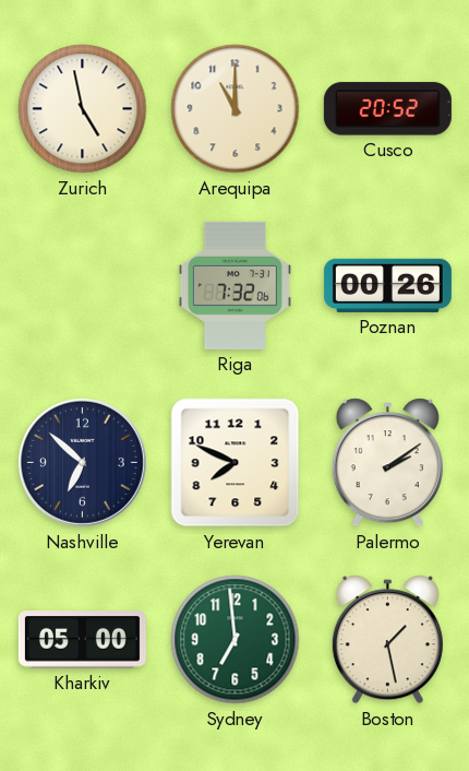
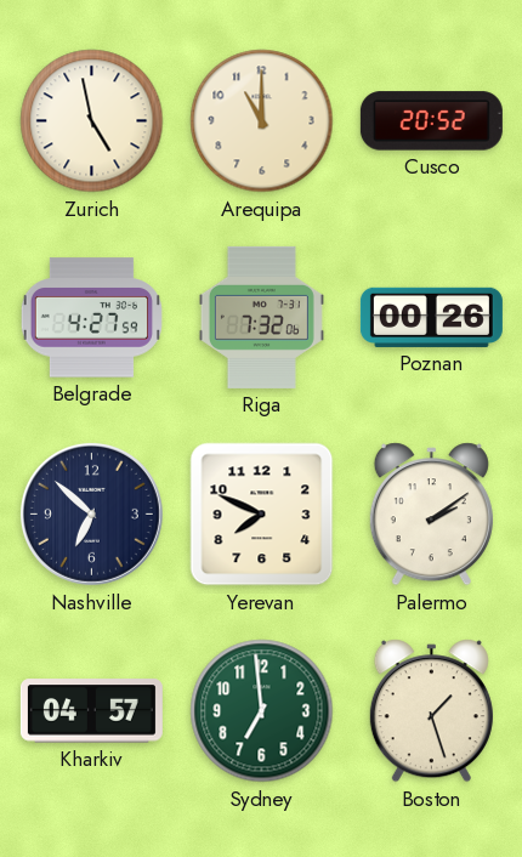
Belgrade: none -> 4:27 (91, 318)
Kharkiv: 05:00 -> 04:57 (91, 711)
Boston: 1:28 -> 1:27 (431, 711)
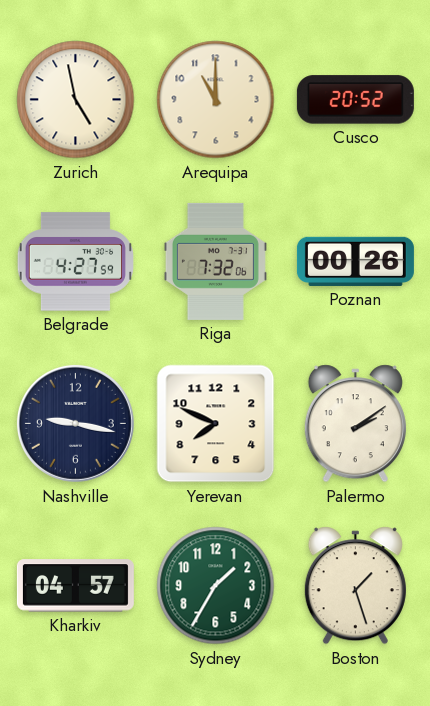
Nashville: 6:52 -> 9:17 (75, 423)
Sydney: 6:59 -> 1:35 (216, 586)
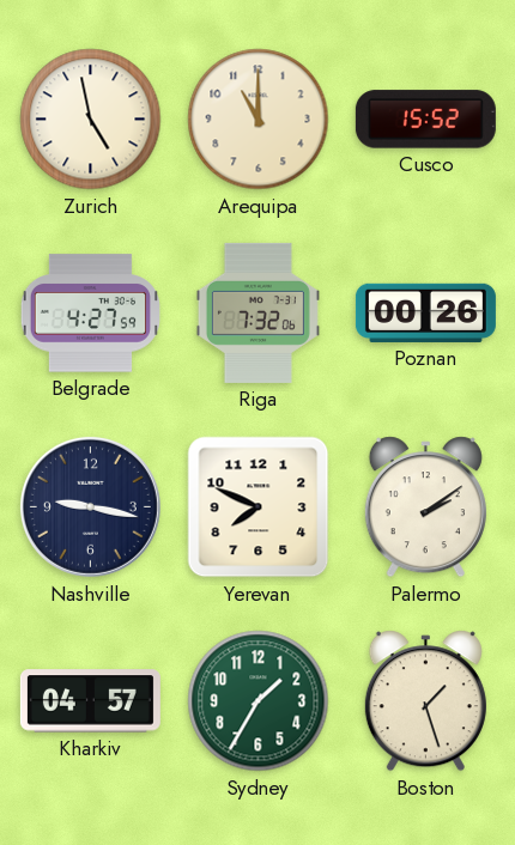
Cusco: 20:52 -> 15:52 (425, 120)
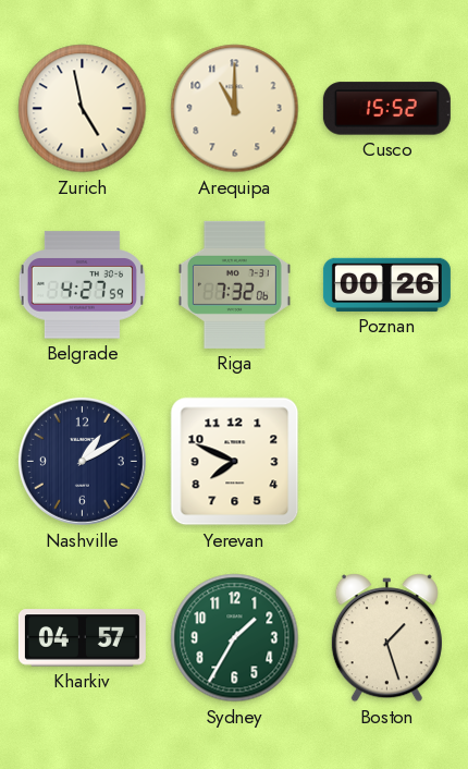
Nashville: 9:17 -> 1:10 (82, 461)
Palermo: 2:09 -> none (425, 507)
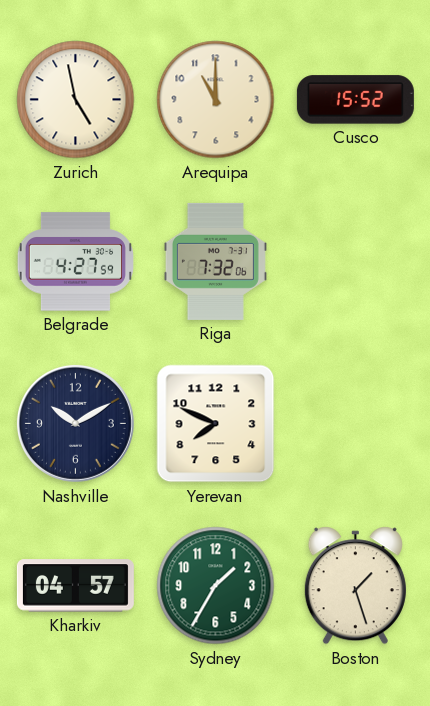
Poznan: 00:26 -> none (386, 284)
Nashville: 1:10 -> 10:10 (75, 423)
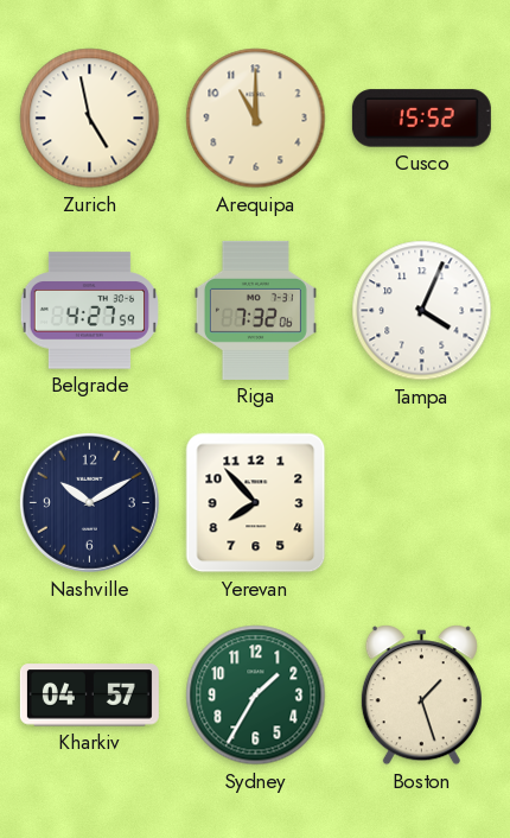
Tampa: none -> 4:04 (422, 311)
Yerevan: 7:49 -> 7:53 (256, 503)
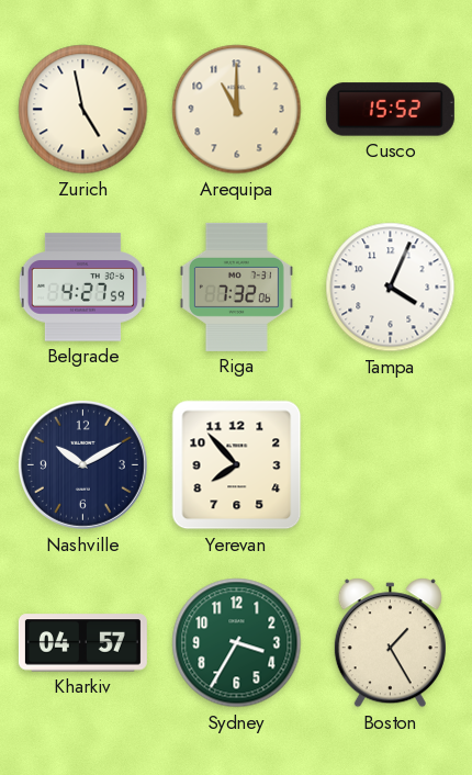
Sydney: 1:35 -> 3:35 (237, 643)
Boston: 1:27 -> 1:25 (390, 643)
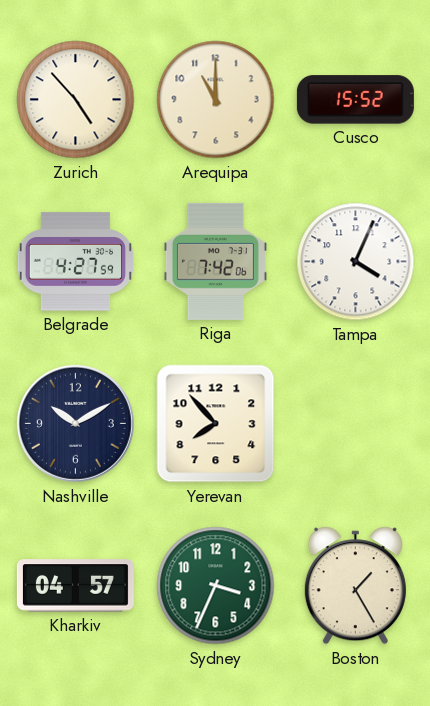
Zurich: 4:58 -> 4:53 (76, 100)
Riga: 7:32 -> 7:42 (215, 261)
Sydney: 3:35 -> 3:34 (216, 586)
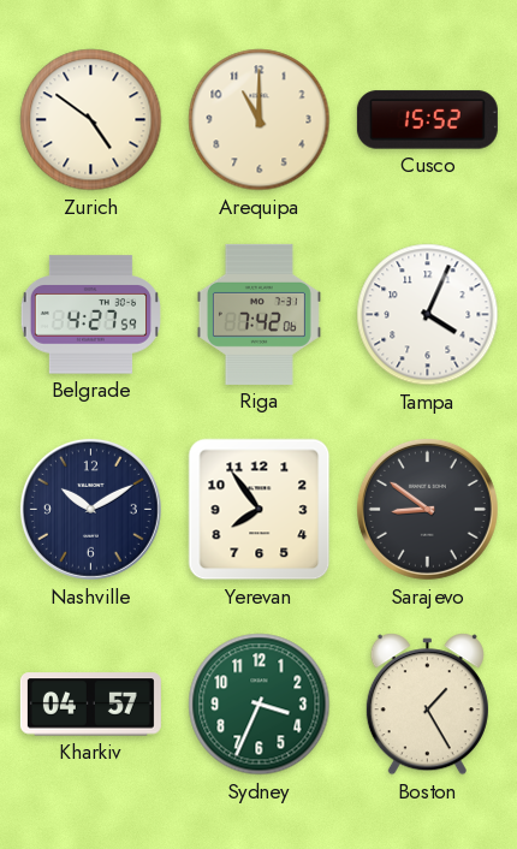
Zurich: 4:53 -> 4:51 (91, 120)
Yerevan: 7:53 -> 7:54 (260, 510)
Sarajevo: none -> 8:51 (427, 509)
